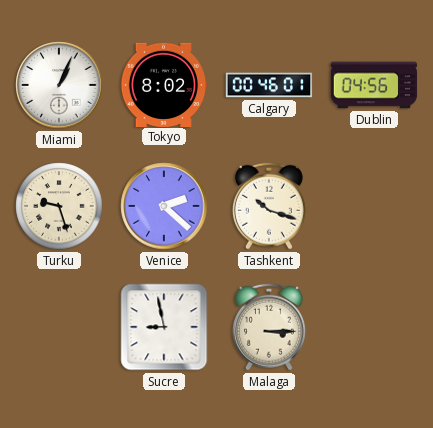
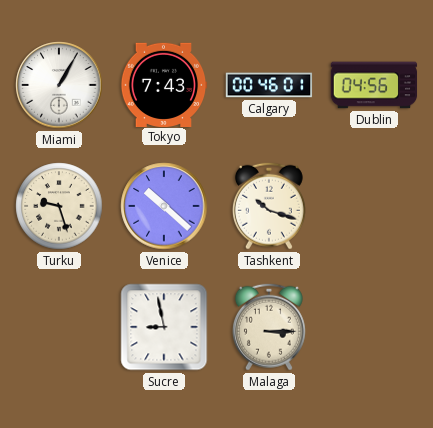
Miami: 1:04 -> 1:05 (59, 85)
Tokyo: 8:02 -> 7:43 (164, 84)
Venice: 2:22 -> 10:22 (164, 206)
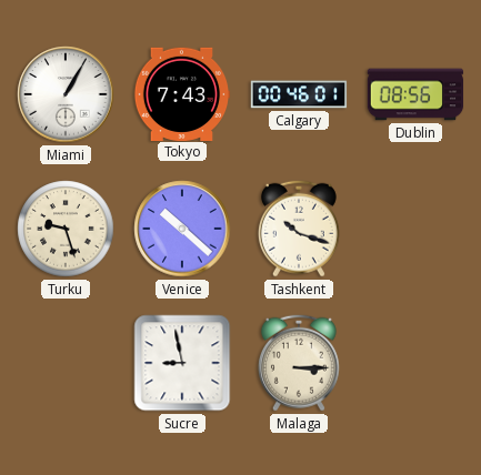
Dublin: 04:56 -> 08:56 (415, 94)
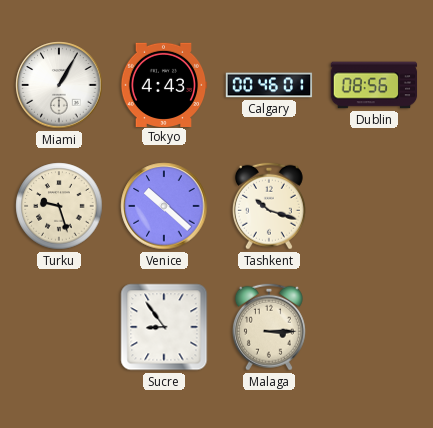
Tokyo: 7:43 -> 4:43 (164, 84)
Sucre: 8:58 -> 8:54 (164, 327)
